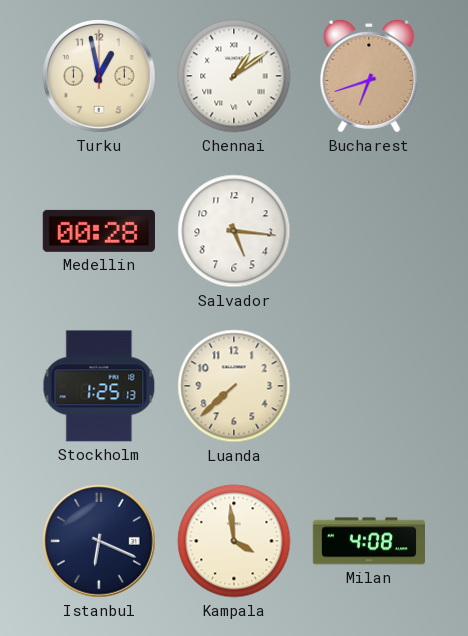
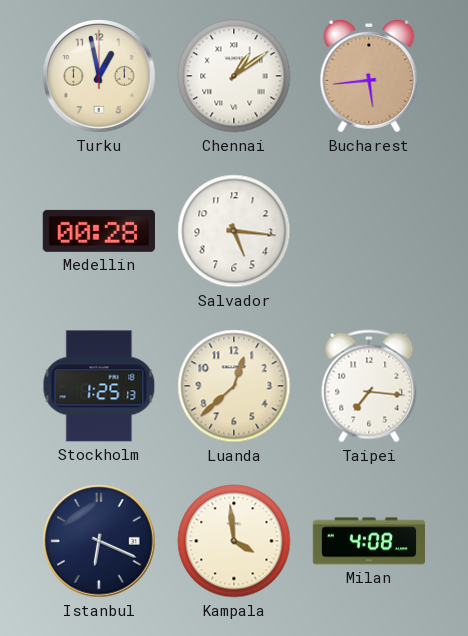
Bucharest: 6:42 -> 5:44 (369, 76)
Luanda: 7:38 -> 12:38 (234, 386)
Taipei: none -> 7:16 (369, 386)
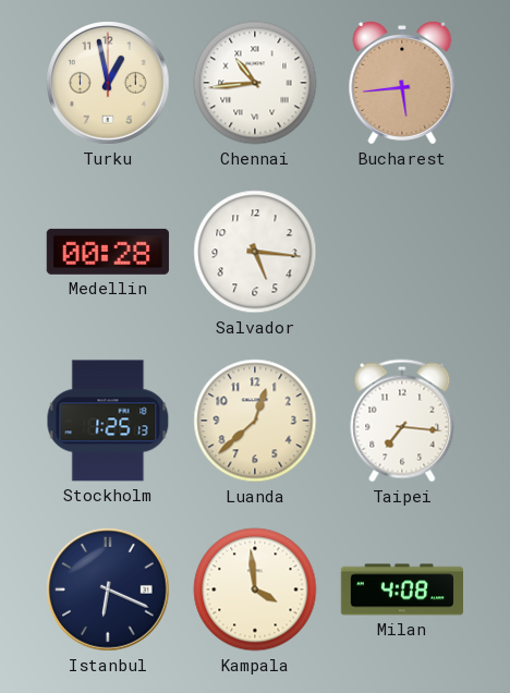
Chennai: 1:09 -> 10:44 (255, 83)
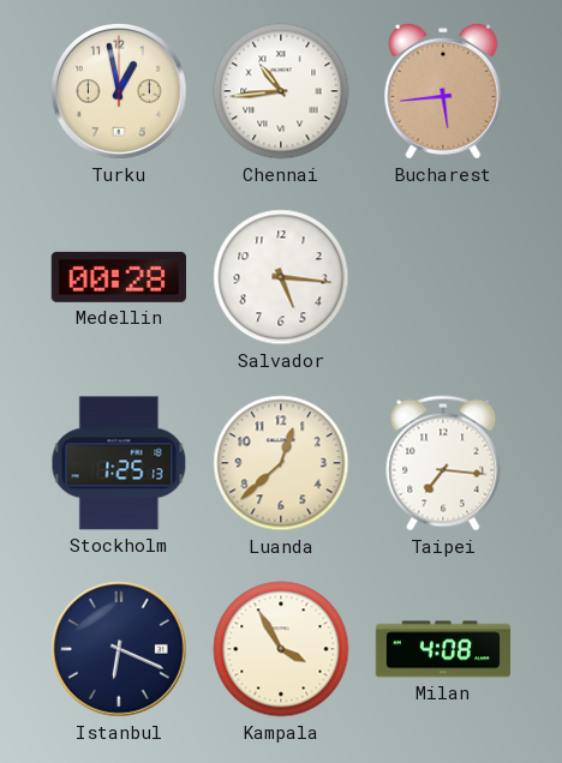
Kampala: 3:59 -> 3:55 (281, 649)
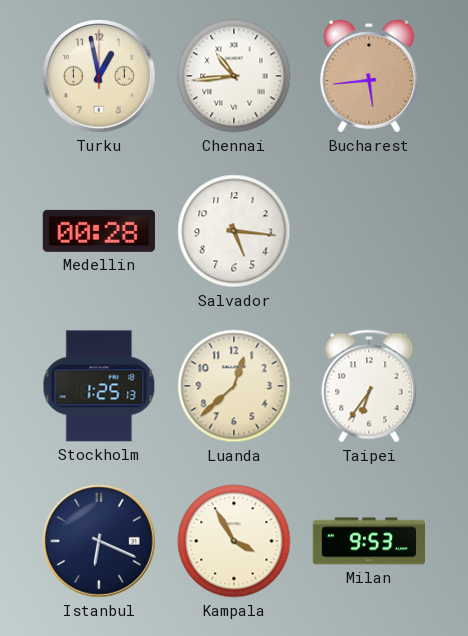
Taipei: 7:16 -> 6:36 (369, 386)
Milan: 4:08 -> 9:53 (368, 541)
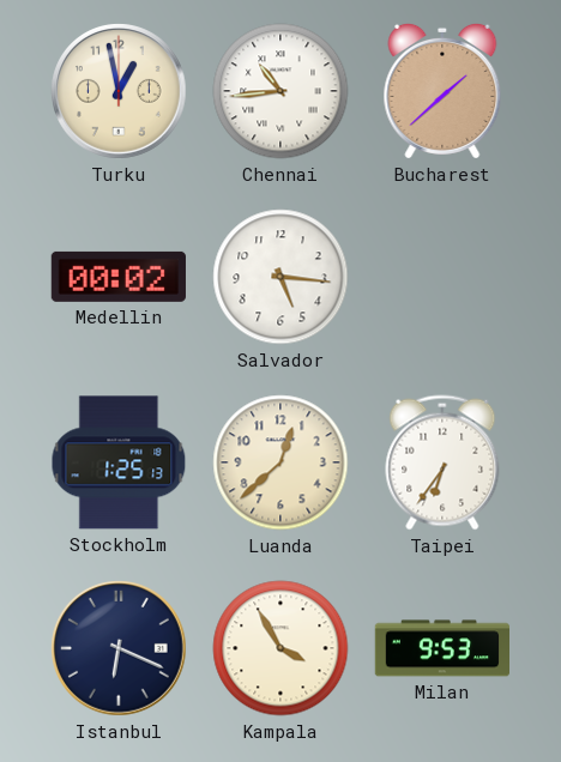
Bucharest: 5:44 -> 1:38 (442, 91)
Medellin: 00:28 -> 00:02 (119, 277)
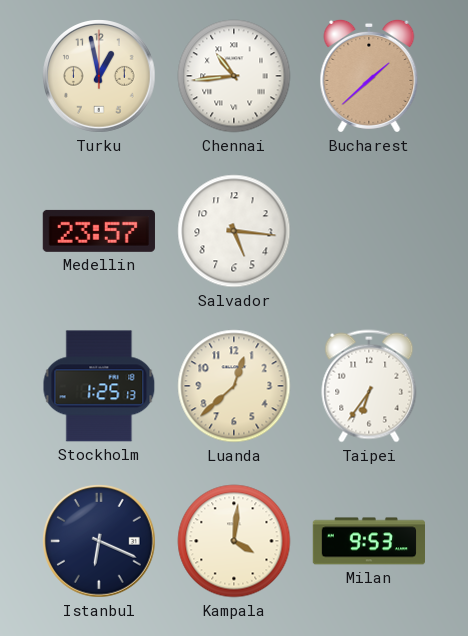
Medellin: 00:02 -> 23:57 (99, 231)
Kampala: 3:55 -> 4:01 (234, 541)
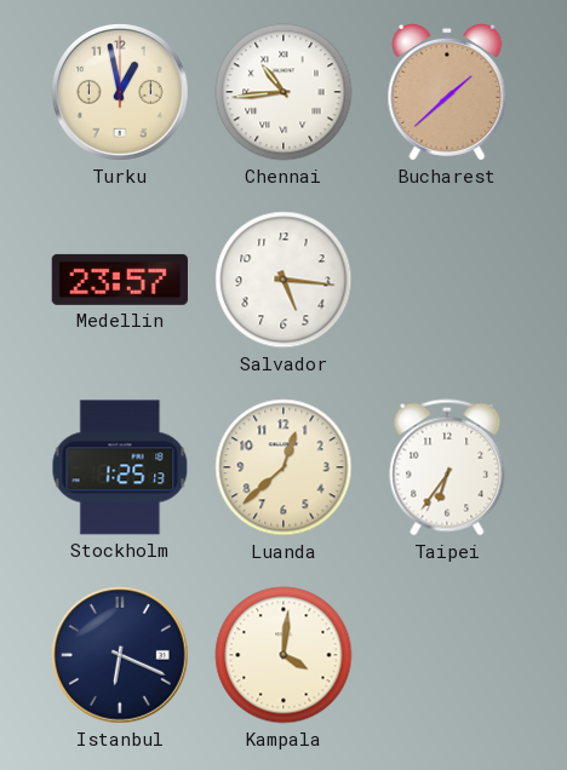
Milan: 9:53 -> none (368, 541)
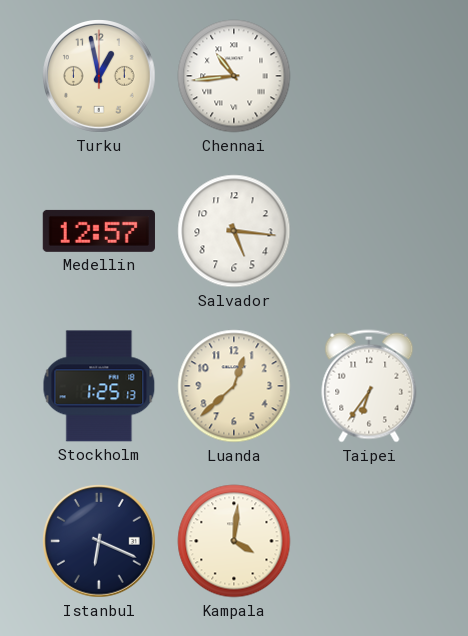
Bucharest: 1:38 -> none (447, 92)
Medellin: 23:57 -> 12:57 (99, 231)
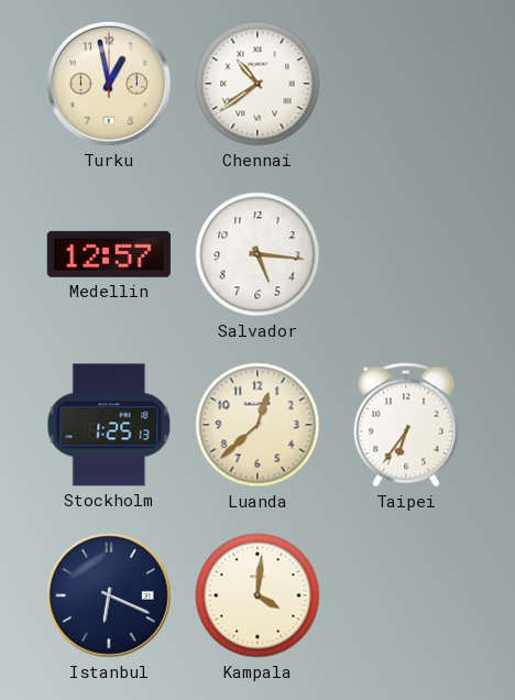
Chennai: 10:44 -> 10:39 (257, 84)
